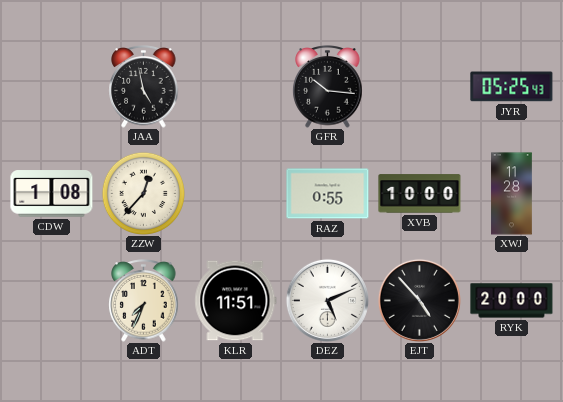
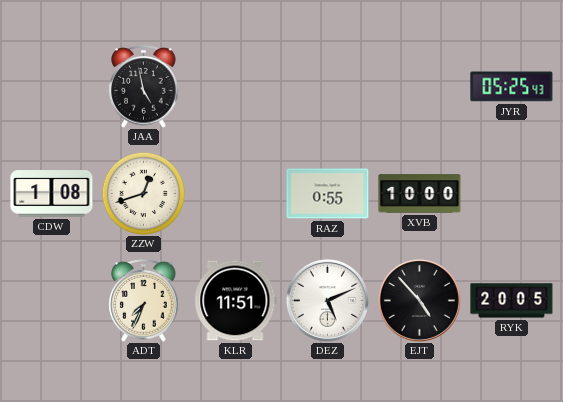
GFR: 10:16 -> none (328, 87)
ZZW: 12:37 -> 12:42 (143, 193)
XWJ: 11:28 -> none (512, 194)
RYK: 20:00 -> 20:05 (512, 301)
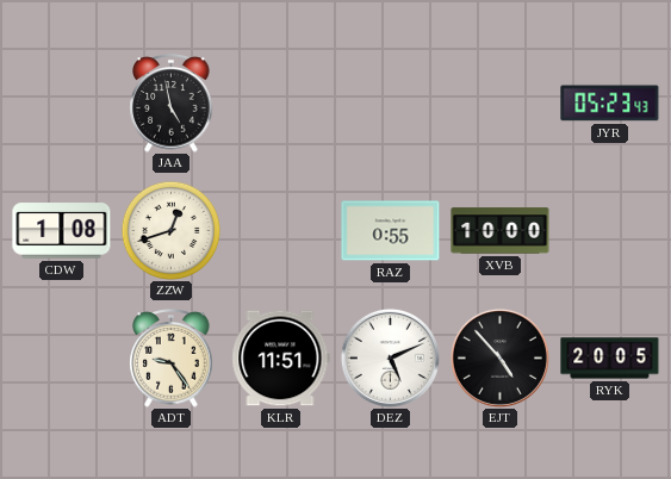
JYR: 05:25 -> 05:23 (610, 104)
ADT: 7:34 -> 9:24 (172, 359)
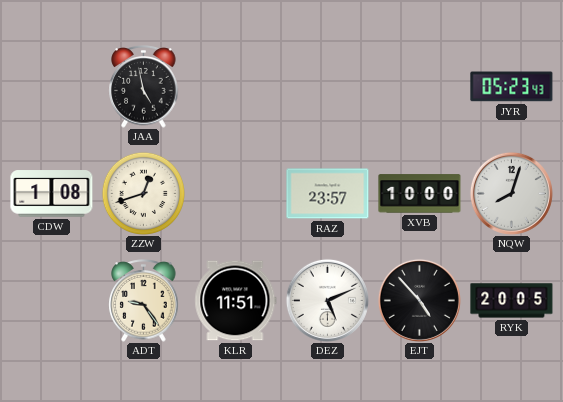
RAZ: 0:55 -> 23:57 (328, 194)
NQW: none -> 8:03 (511, 193)
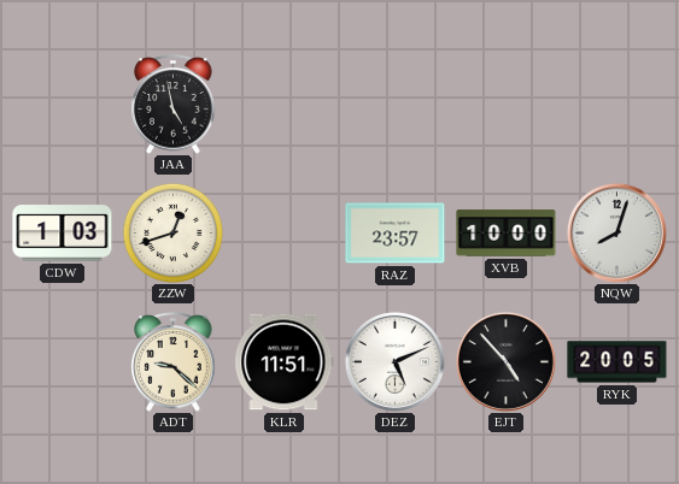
JYR: 05:23 -> none (512, 87)
CDW: 1:08 -> 1:03 (63, 234)
ADT: 9:24 -> 9:22 (174, 362)
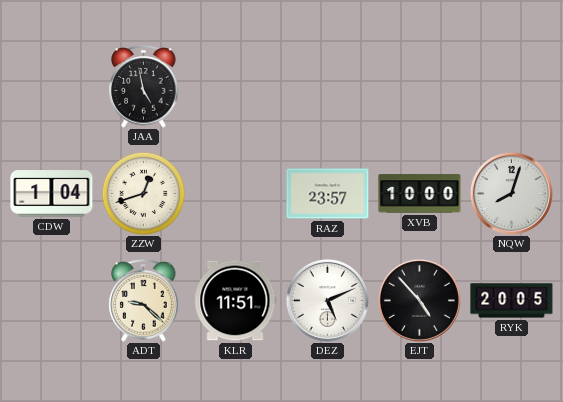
CDW: 1:03 -> 1:04 (52, 194)
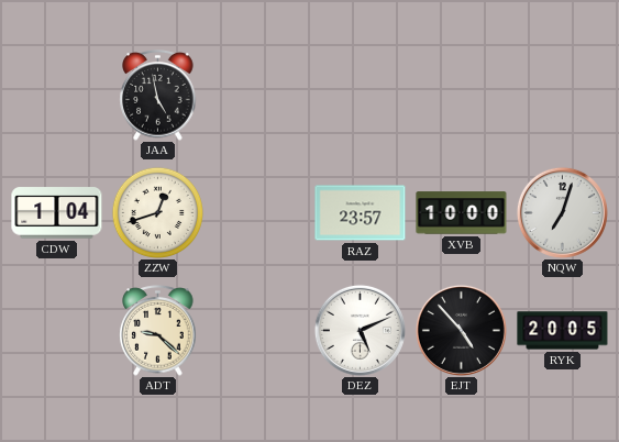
NQW: 8:03 -> 7:03 (562, 212)
KLR: 11:51 -> none (236, 301)
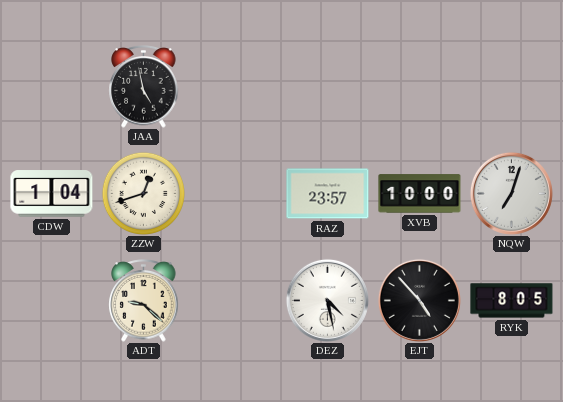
DEZ: 5:11 -> 4:28 (327, 300)
RYK: 20:05 -> 8:05 (512, 301)
